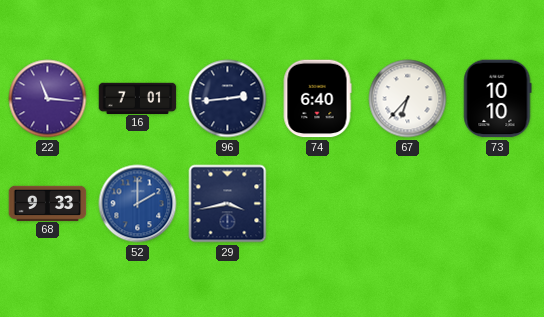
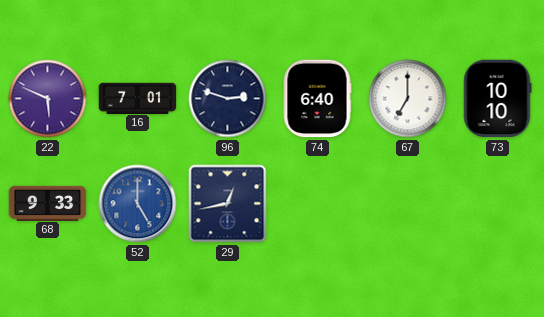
22: 11:16 -> 5:49 (48, 99)
96: 2:44 -> 2:48 (228, 99)
67: 6:37 -> 7:00 (408, 99)
52: 2:00 -> 5:00 (138, 204)
29: 3:43 -> 12:43 (228, 204)
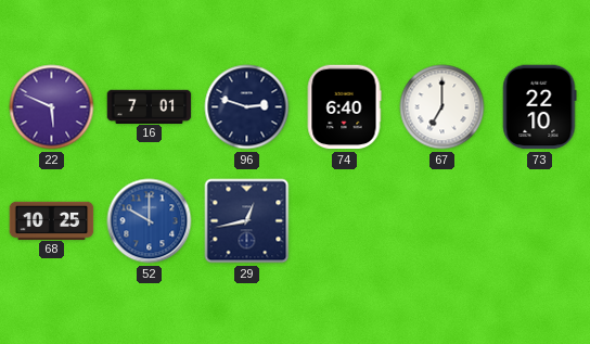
73: 10:10 -> 22:10 (540, 107)
68: 9:33 -> 10:25 (52, 220)
52: 5:00 -> 10:00 (150, 221)
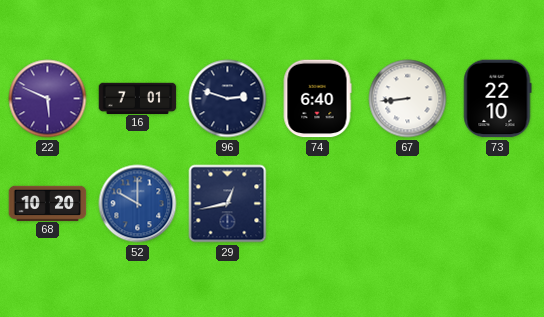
67: 7:00 -> 8:44 (408, 99)
68: 10:25 -> 10:20 (48, 203)
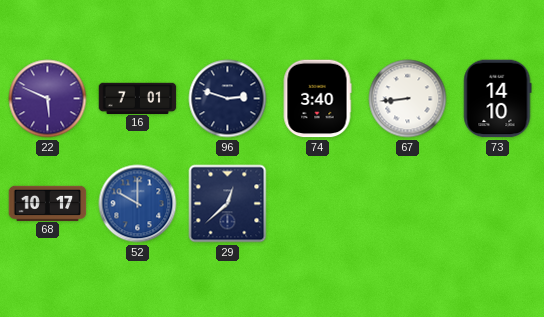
74: 6:40 -> 3:40 (317, 99)
73: 22:10 -> 14:10 (498, 99)
68: 10:20 -> 10:17 (48, 203)
29: 12:43 -> 12:38 (228, 204)
